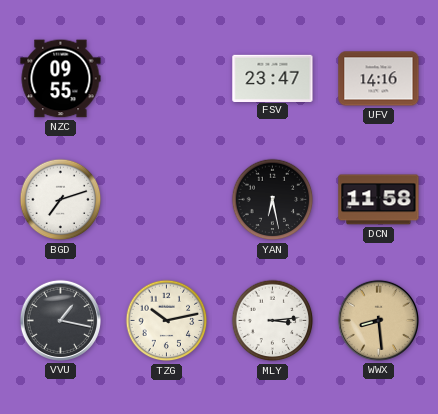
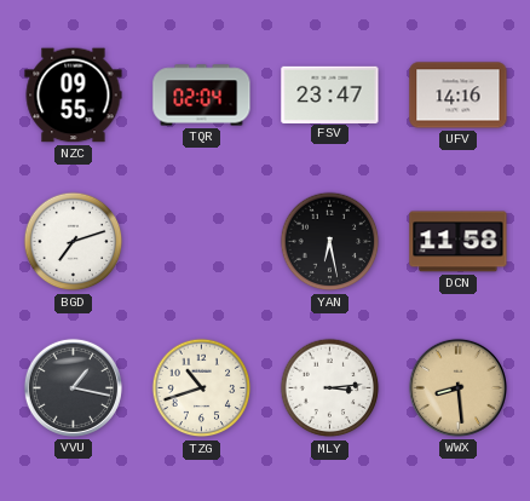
TQR: none -> 02:04 (202, 96)
TZG: 10:13 -> 10:42 (202, 388)
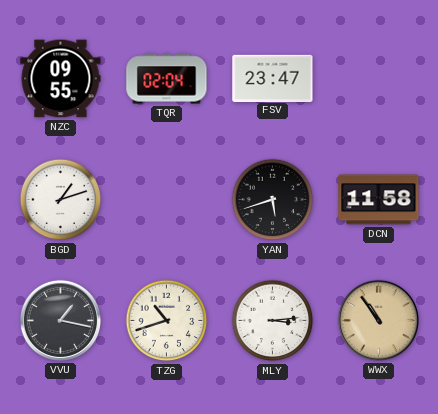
UFV: 14:16 -> none (459, 96)
BGD: 7:12 -> 1:12 (61, 200)
YAN: 6:28 -> 5:42 (273, 200)
WWX: 8:29 -> 10:54 (378, 320)
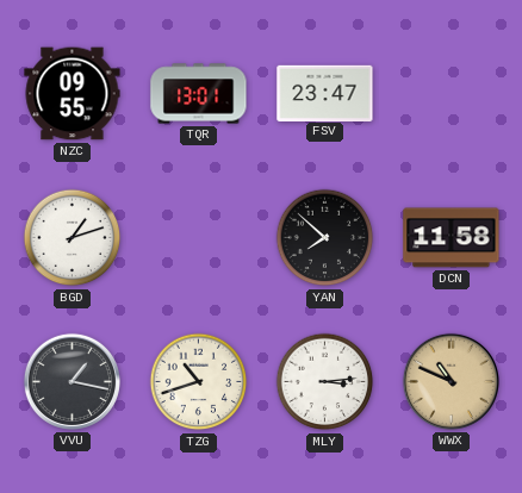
TQR: 02:04 -> 13:01 (199, 94)
YAN: 5:42 -> 7:52 (325, 238)
WWX: 10:54 -> 10:49 (450, 381)
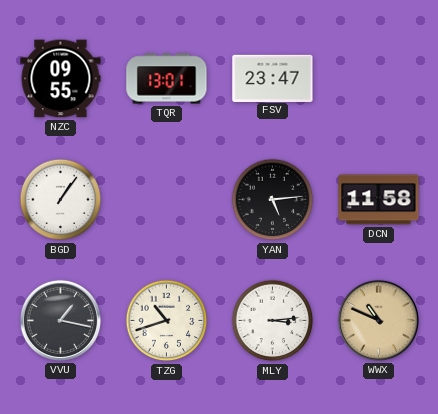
BGD: 1:12 -> 1:06 (61, 200)
YAN: 7:52 -> 5:14 (273, 200)
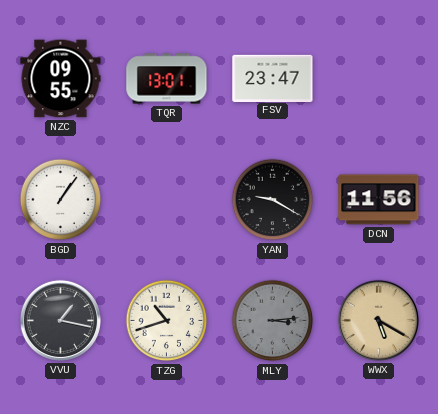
YAN: 5:14 -> 9:20 (273, 200)
DCN: 11:58 -> 11:56 (379, 200)
MLY dial: white -> grey (273, 321)
WWX: 10:49 -> 5:20 (378, 320)
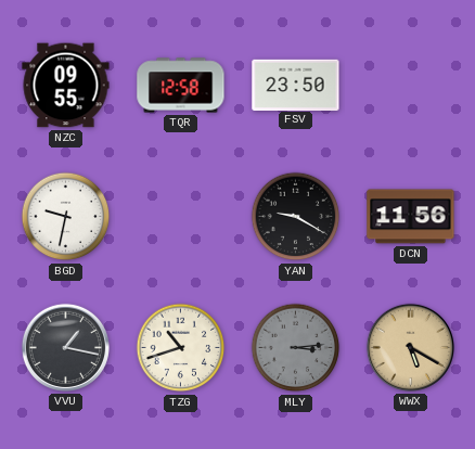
TQR: 13:01 -> 12:58 (181, 86)
FSV: 23:47 -> 23:50 (296, 85)
BGD: 1:06 -> 9:32 (66, 217)
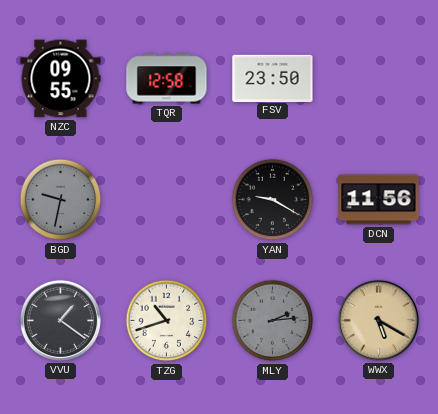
BGD dial: white -> grey (61, 200)
VVU: 1:17 -> 1:21 (60, 320)
MLY: 3:14 -> 2:14 (273, 321)
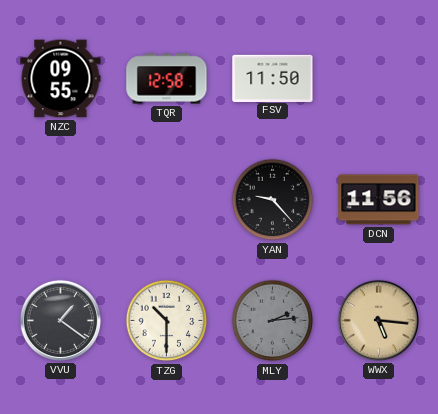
FSV: 23:50 -> 11:50 (273, 78)
BGD: 9:32 -> none (61, 200)
YAN: 9:20 -> 9:23 (273, 200)
TZG: 10:42 -> 10:30 (167, 321)
WWX: 5:20 -> 5:16 (378, 320)
